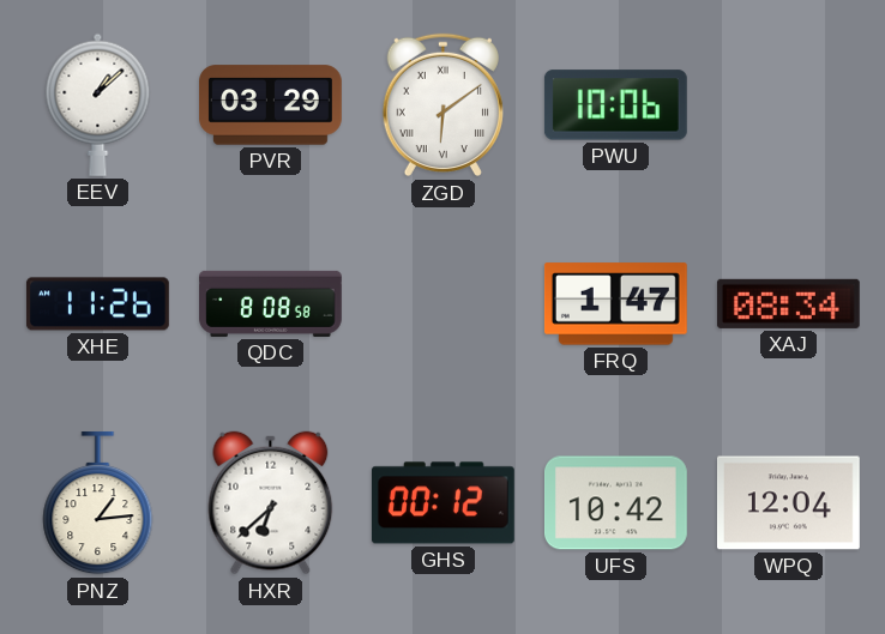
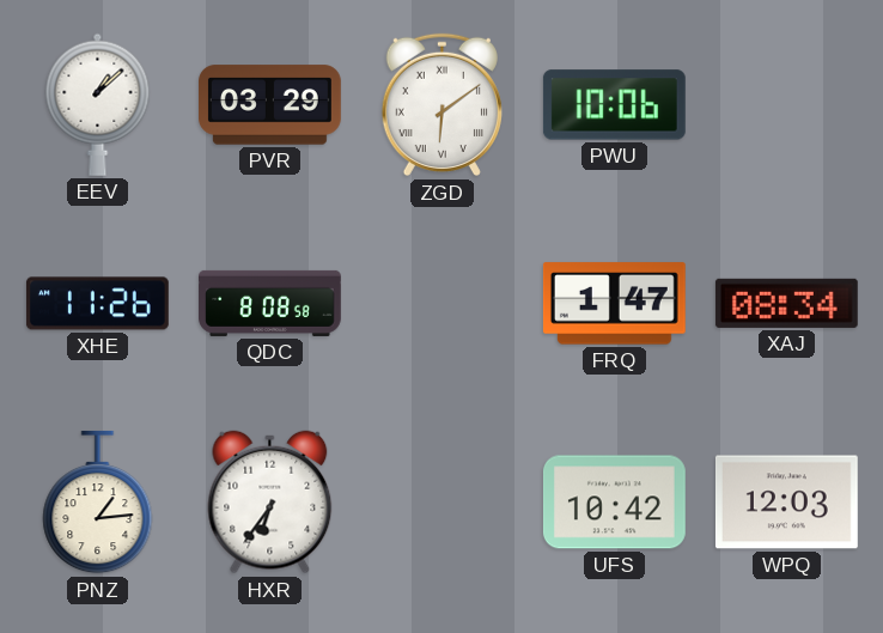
HXR: 6:38 -> 6:36 (270, 503)
GHS: 00:12 -> none (442, 503)
WPQ: 12:04 -> 12:03 (786, 503)
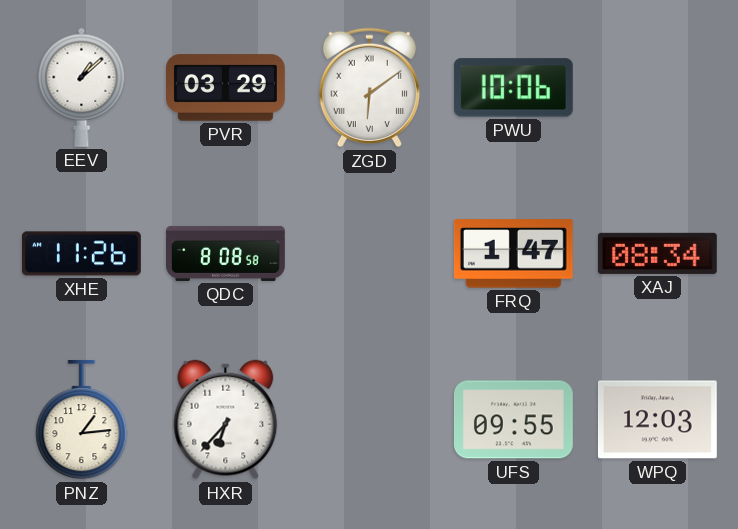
HXR: 6:36 -> 6:37 (226, 420)
UFS: 10:42 -> 09:55 (513, 420)
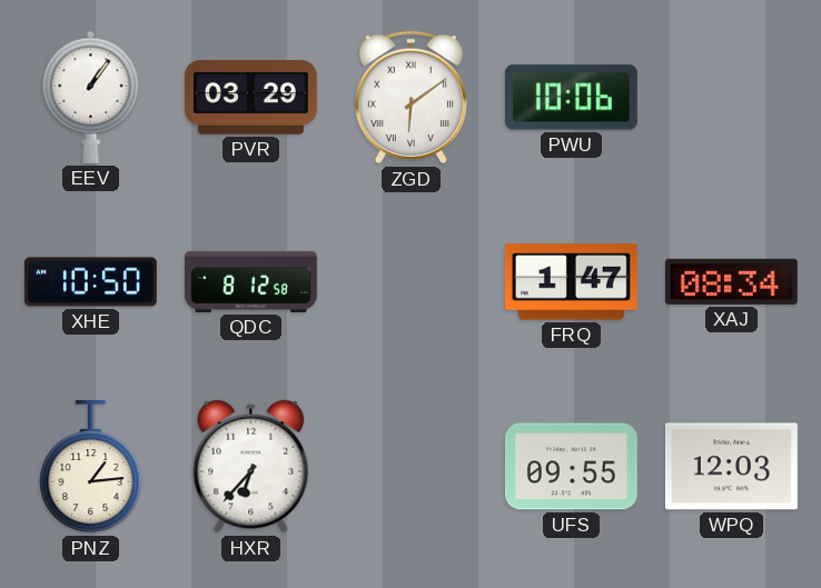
EEV: 1:08 -> 1:06 (91, 97)
XHE: 11:26 -> 10:50 (90, 282)
QDC: 8:08 -> 8:12 (251, 281)
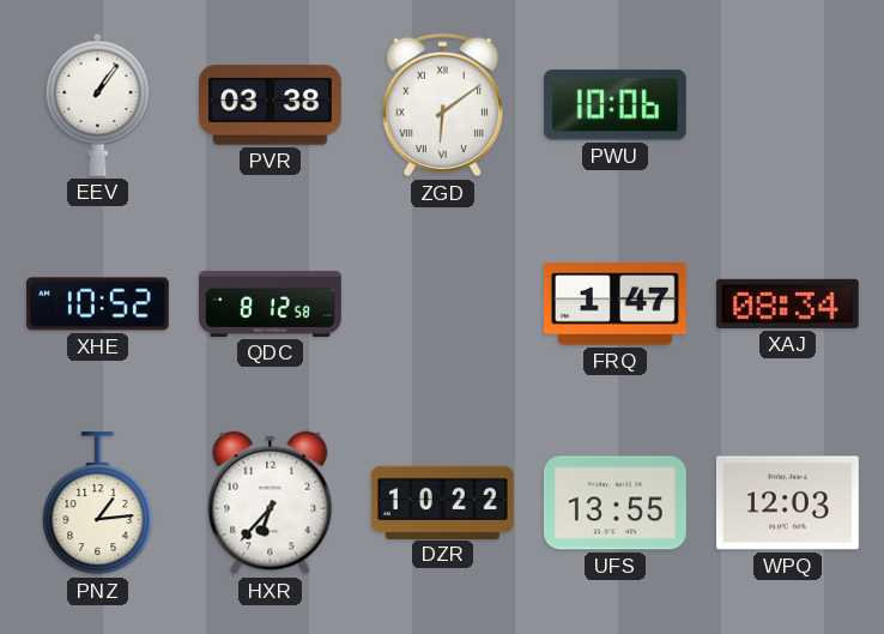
PVR: 03:29 -> 03:38 (271, 105)
XHE: 10:50 -> 10:52 (97, 304)
DZR: none -> 10:22 (442, 502)
UFS: 09:55 -> 13:55 (614, 503)
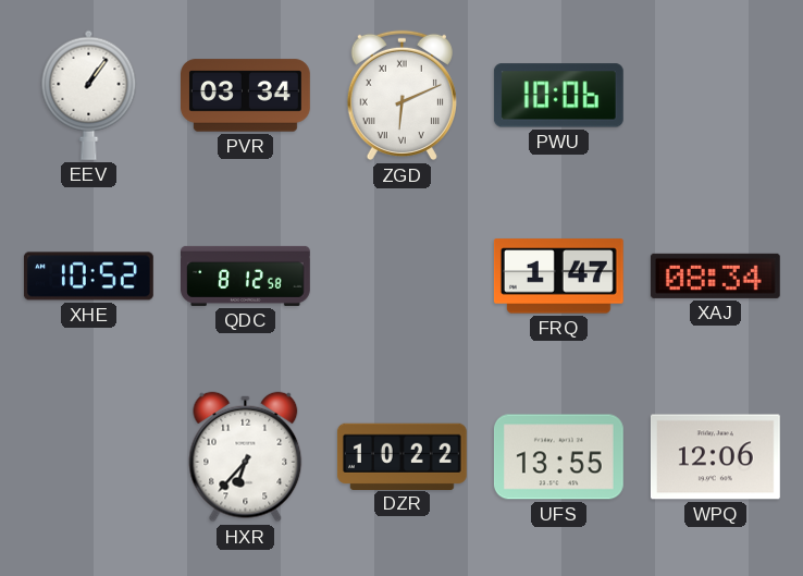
PVR: 03:38 -> 03:34 (246, 96)
ZGD: 6:09 -> 6:11 (401, 96)
PNZ: 1:14 -> none (98, 503)
WPQ: 12:03 -> 12:06 (715, 457)
